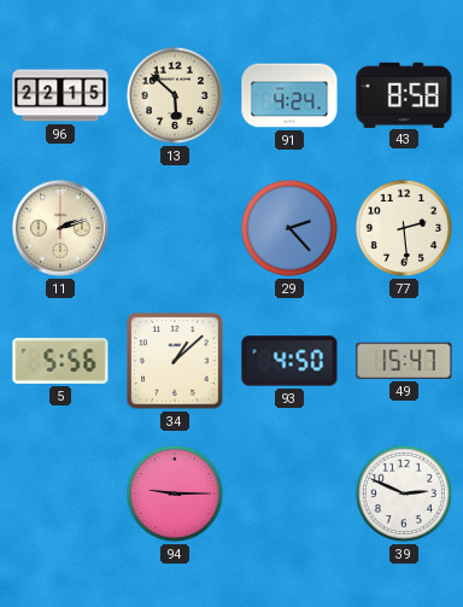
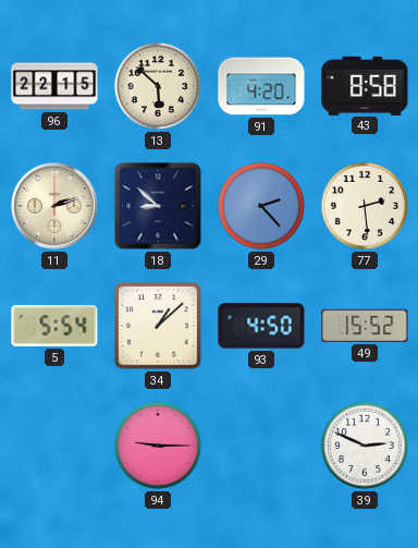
91: 4:24 -> 4:20 (261, 86)
18: none -> 8:52 (158, 206)
5: 5:56 -> 5:54 (54, 326)
49: 15:47 -> 15:52 (365, 326)
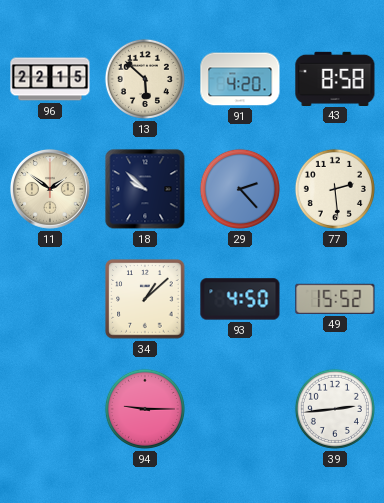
11: 2:12 -> 1:51 (50, 189)
18: 8:52 -> 9:52 (145, 189)
5: 5:54 -> none (54, 326)
39: 2:49 -> 2:44 (335, 409)
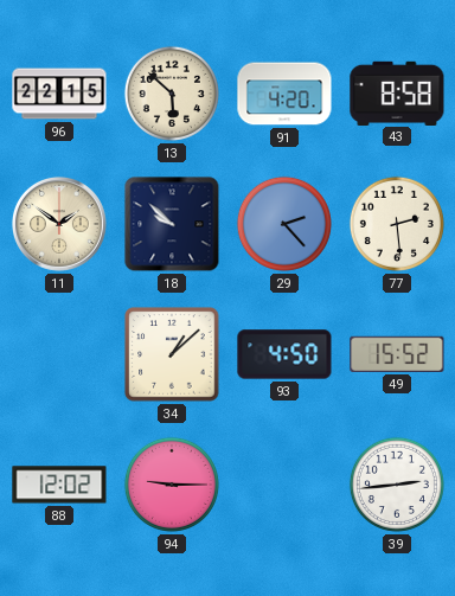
88: none -> 12:02 (59, 485)
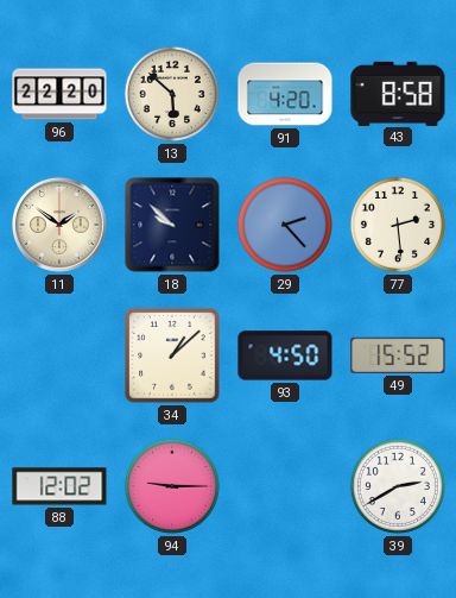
96: 22:15 -> 22:20 (59, 94)
39: 2:44 -> 2:40 (398, 486)
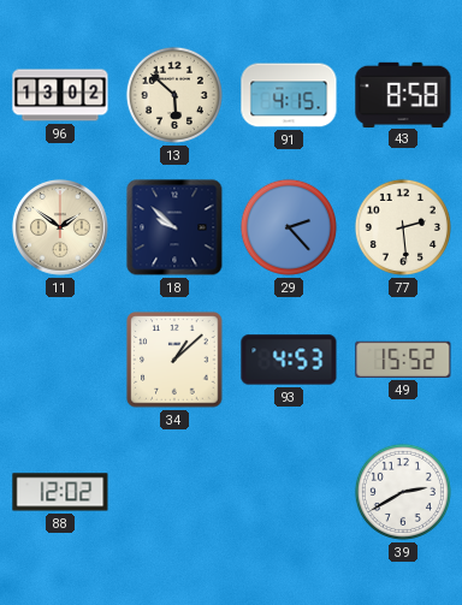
96: 22:20 -> 13:02 (60, 95)
91: 4:20 -> 4:15 (289, 95)
93: 4:50 -> 4:53 (289, 360)
94: 9:15 -> none (172, 486)
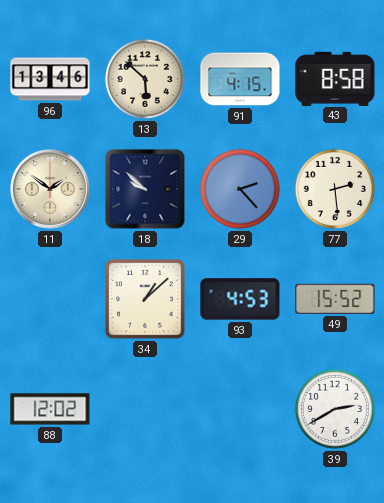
96: 13:02 -> 13:46 (50, 79)
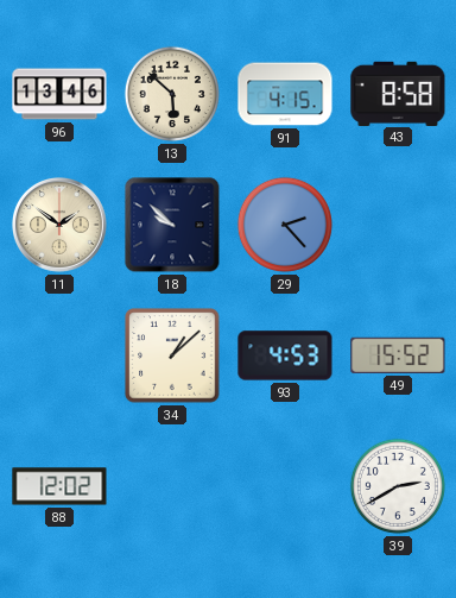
77: 2:29 -> none (335, 189)
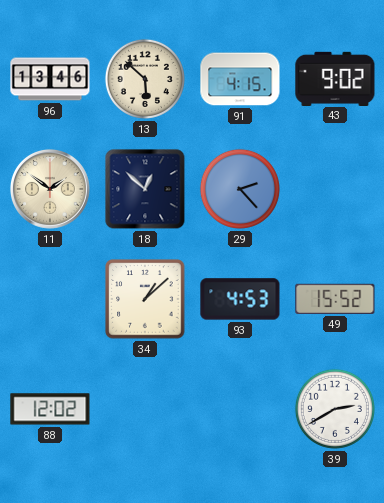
43: 8:58 -> 9:02 (335, 78)
18: 9:52 -> 12:52 (145, 189)
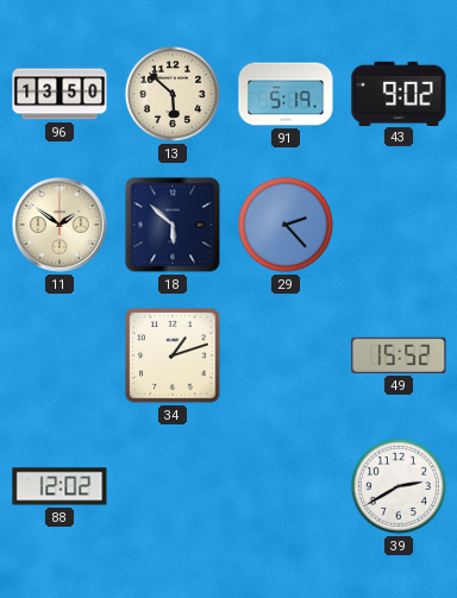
96: 13:46 -> 13:50 (60, 94)
91: 4:15 -> 5:19 (286, 94)
18: 12:52 -> 5:52 (173, 225)
34: 1:08 -> 1:12 (173, 355)
93: 4:53 -> none (240, 299)
